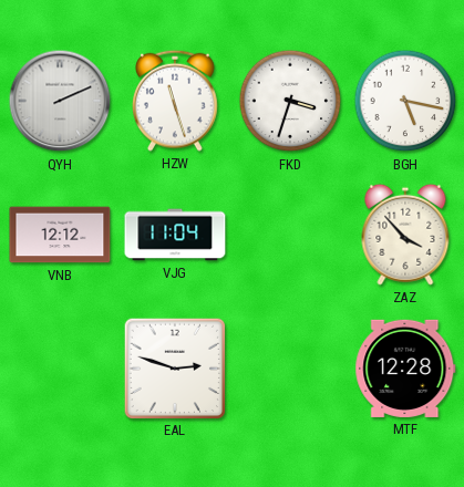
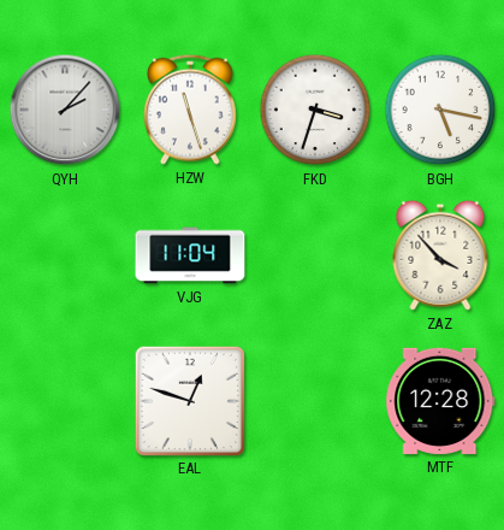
QYH: 2:11 -> 2:07 (65, 110)
VNB: 12:12 -> none (60, 235)
EAL: 2:48 -> 12:48 (189, 400)
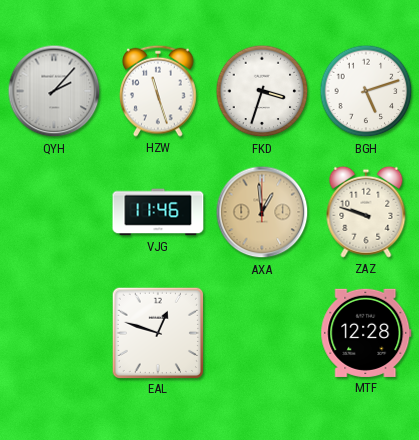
BGH: 5:17 -> 5:12 (366, 91)
VJG: 11:04 -> 11:46 (158, 212)
AXA: none -> 12:59 (262, 212)
ZAZ: 3:53 -> 9:48 (366, 212)
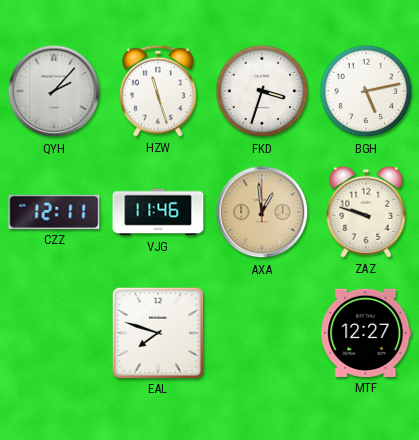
BGH: 5:12 -> 5:13 (366, 91)
CZZ: none -> 12:11 (54, 212)
EAL: 12:48 -> 7:48 (157, 332)
MTF: 12:28 -> 12:27 (366, 333)
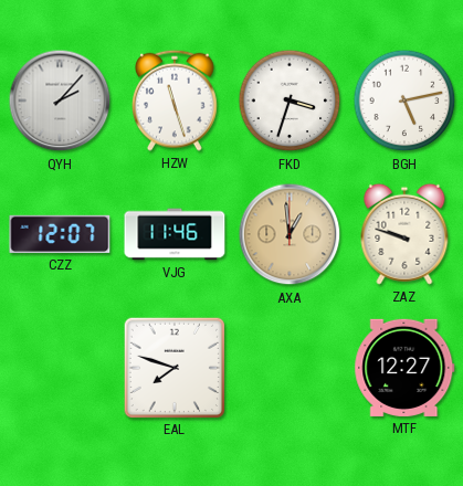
CZZ: 12:11 -> 12:07 (60, 234)
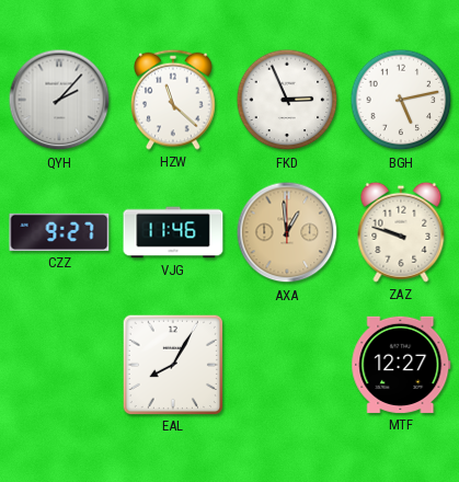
HZW: 11:27 -> 11:22 (174, 100)
FKD: 3:33 -> 2:56 (287, 100)
CZZ: 12:07 -> 9:27 (59, 232)
EAL: 7:48 -> 8:05 (172, 364)
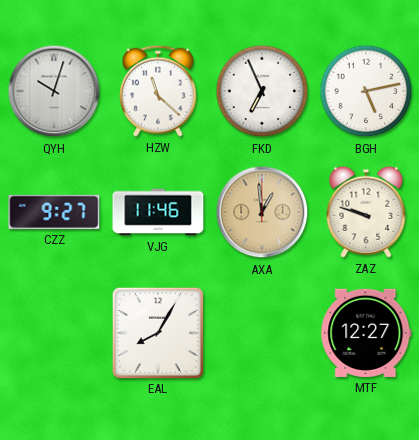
QYH: 2:07 -> 10:03 (54, 91)
FKD: 2:56 -> 6:56 (262, 91)
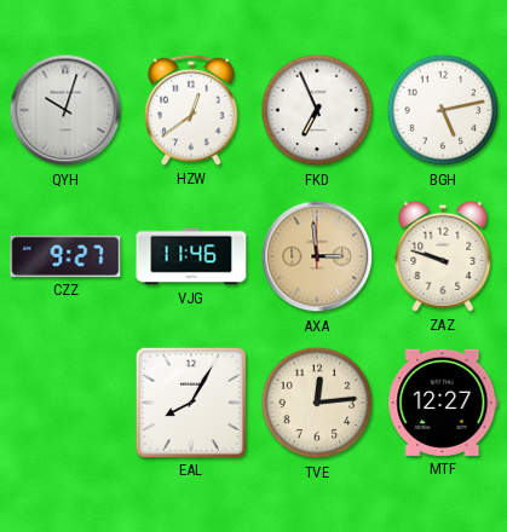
HZW: 11:22 -> 12:39 (192, 110)
AXA: 12:59 -> 2:59 (317, 256)
TVE: none -> 12:14 (317, 403)
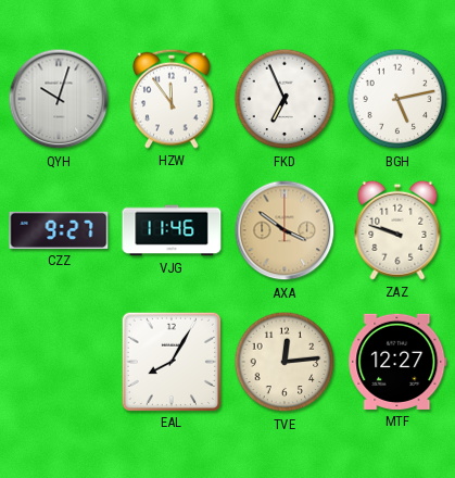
HZW: 12:39 -> 11:54 (173, 99)
AXA: 2:59 -> 3:51 (285, 230)
